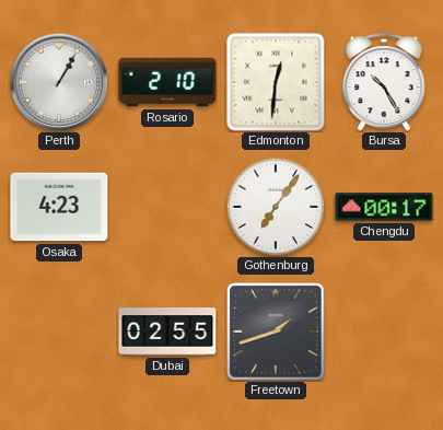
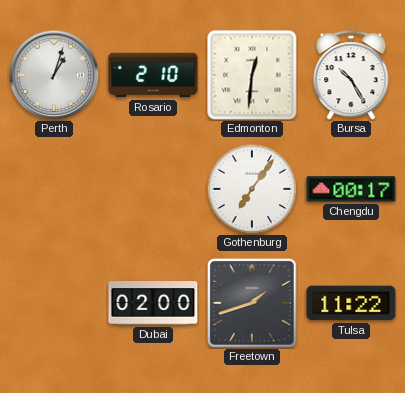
Perth: 1:05 -> 1:03 (54, 75)
Osaka: 4:23 -> none (59, 207)
Dubai: 02:55 -> 02:00 (153, 303)
Tulsa: none -> 11:22 (351, 303)
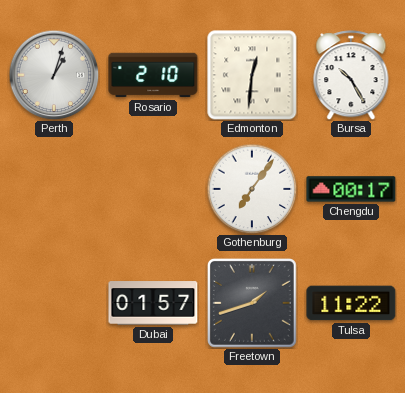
Dubai: 02:00 -> 01:57 (153, 303)
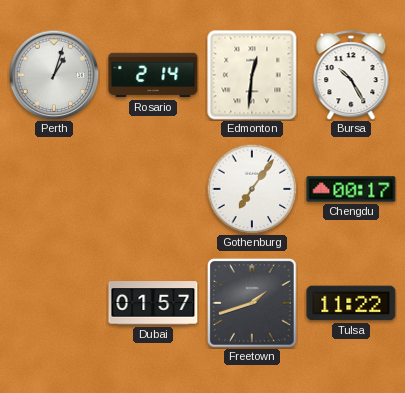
Rosario: 2:10 -> 2:14 (153, 75)
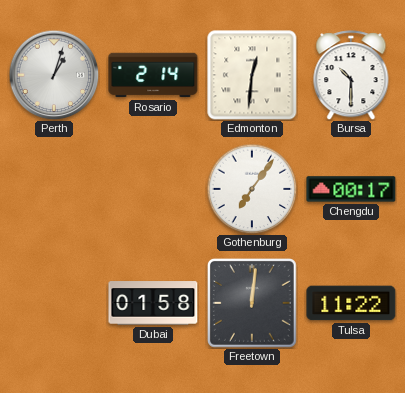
Bursa: 10:25 -> 10:30 (351, 75)
Dubai: 01:57 -> 01:58 (153, 303)
Freetown: 1:42 -> 12:01 (252, 303)
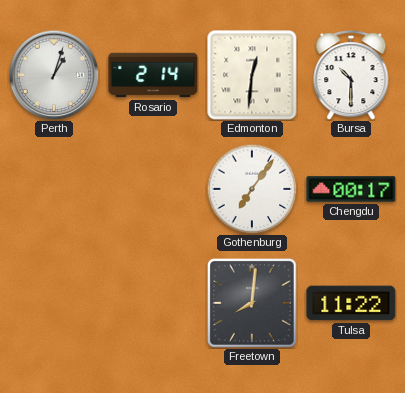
Dubai: 01:58 -> none (153, 303)
Freetown: 12:01 -> 8:01 (252, 303)
